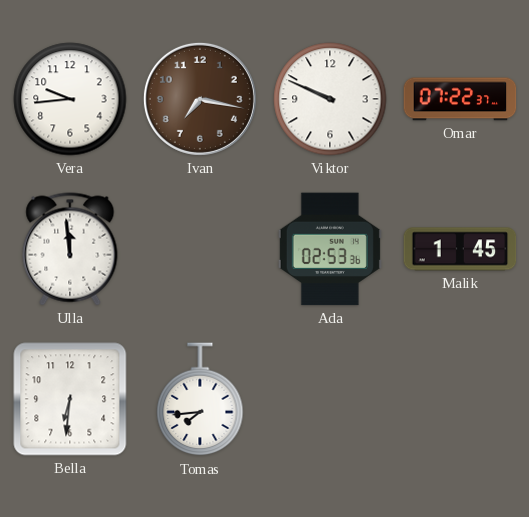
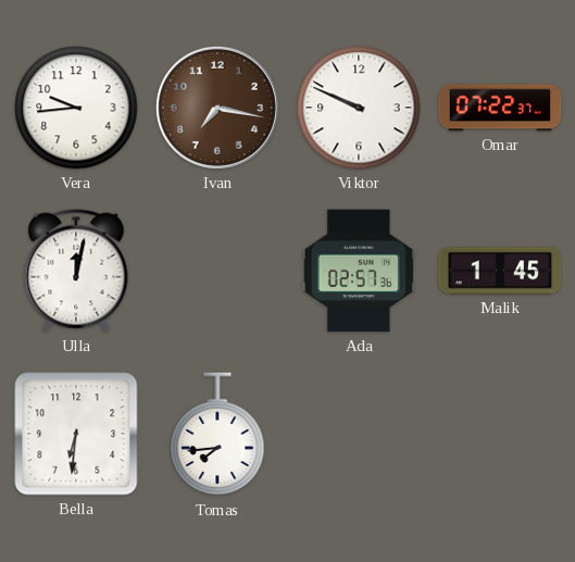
Ulla: 11:59 -> 12:02 (76, 271)
Ada: 02:53 -> 02:57 (359, 271)
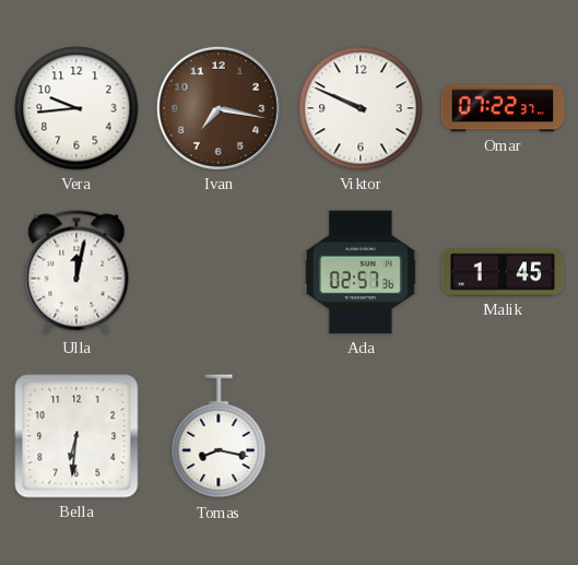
Tomas: 7:44 -> 8:17 (219, 437)
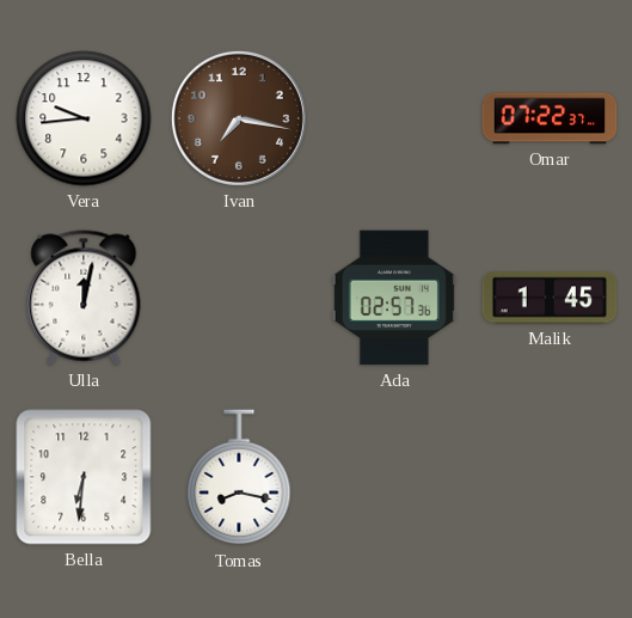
Viktor: 9:49 -> none (361, 108)
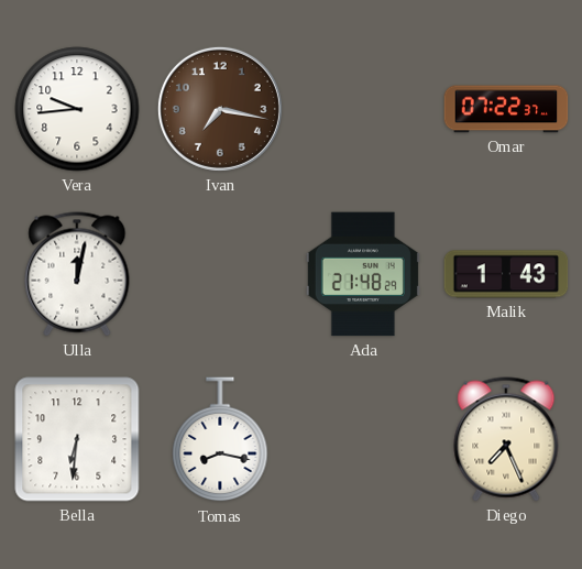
Ada: 02:57 -> 21:48 (363, 274)
Malik: 1:45 -> 1:43 (506, 274)
Diego: none -> 7:26 (506, 439)
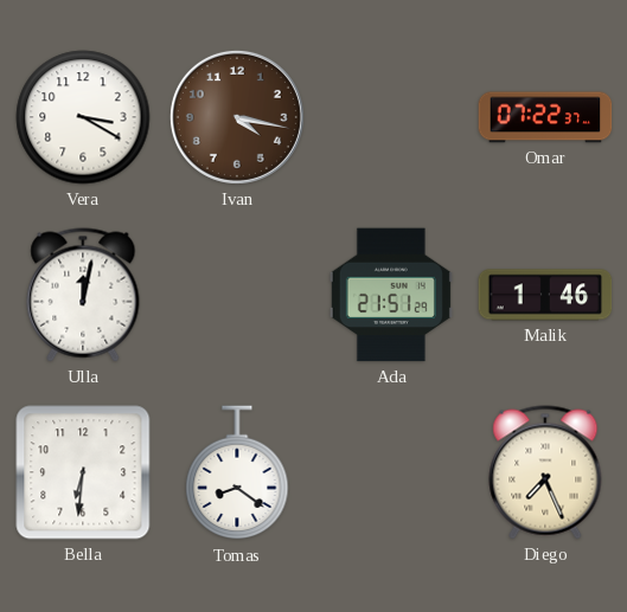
Vera: 9:44 -> 3:20 (83, 117)
Ivan: 7:17 -> 4:17 (237, 117)
Ada: 21:48 -> 21:51 (391, 295)
Malik: 1:43 -> 1:46 (545, 295)
Tomas: 8:17 -> 8:21 (237, 474)
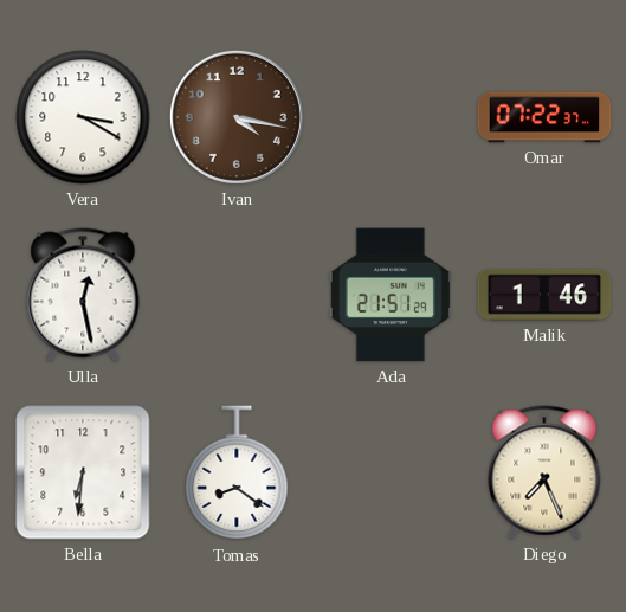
Ulla: 12:02 -> 12:28 (83, 295)
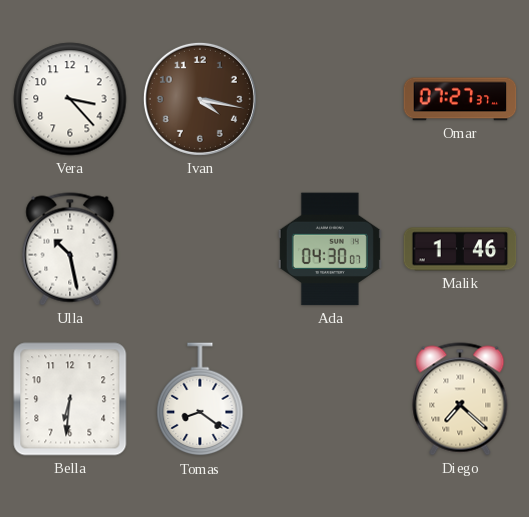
Vera: 3:20 -> 3:23 (70, 99)
Omar: 07:22 -> 07:27 (460, 99)
Ulla: 12:28 -> 10:28 (70, 249)
Ada: 21:51 -> 04:30 (330, 249)
Diego: 7:26 -> 7:22 (460, 399)
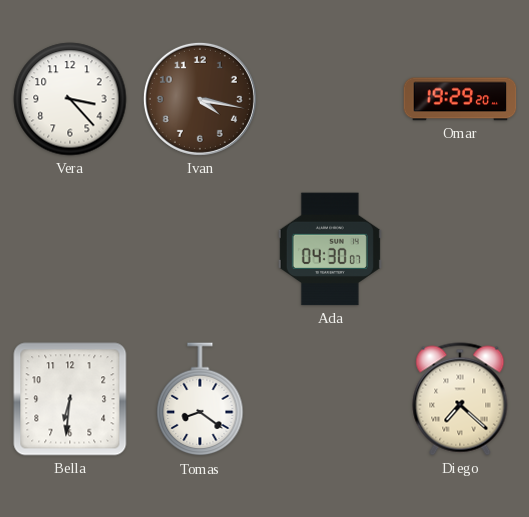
Omar: 07:27 -> 19:29 (460, 99)
Ulla: 10:28 -> none (70, 249)
Malik: 1:46 -> none (460, 249)
